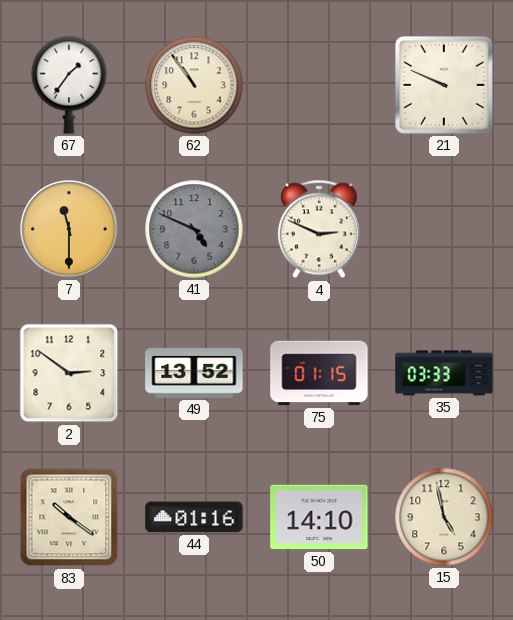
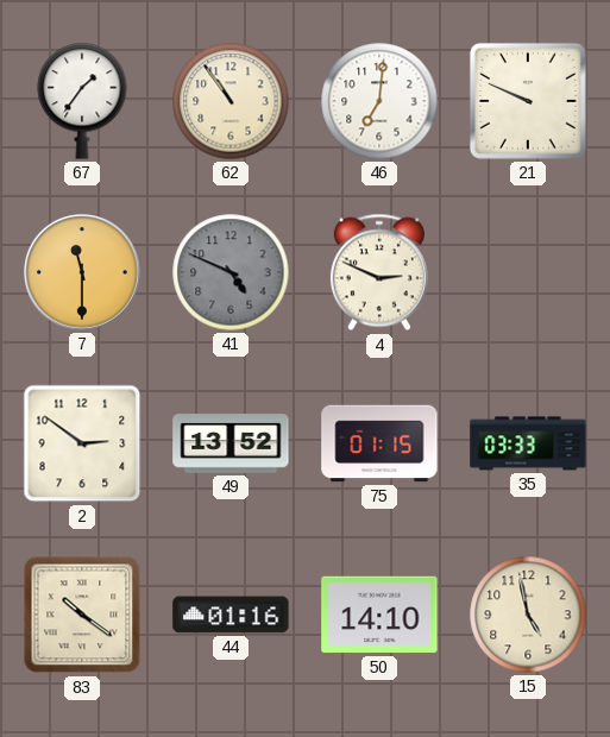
46: none -> 7:01 (379, 101)
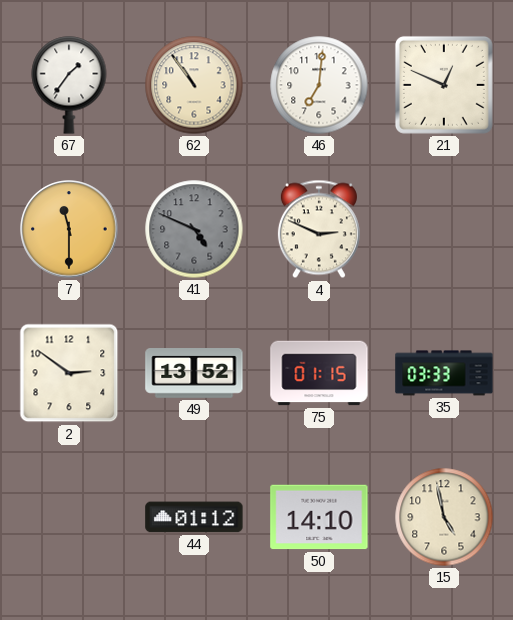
21: 9:49 -> 12:49 (444, 85)
83: 10:21 -> none (82, 615)
44: 01:16 -> 01:12 (194, 517)
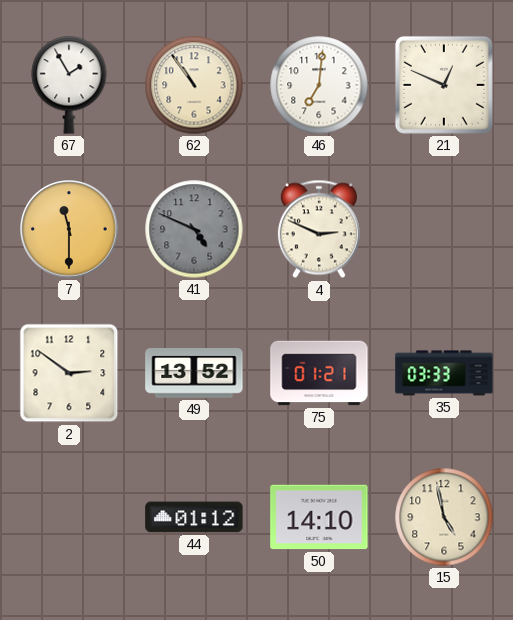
67: 1:36 -> 1:55 (69, 85)
75: 01:15 -> 01:21 (319, 373)
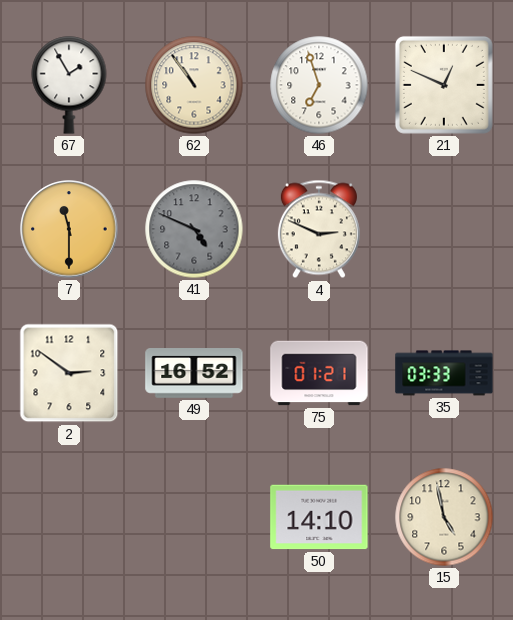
46: 7:01 -> 6:57 (319, 85)
49: 13:52 -> 16:52 (194, 374)
44: 01:12 -> none (194, 517)
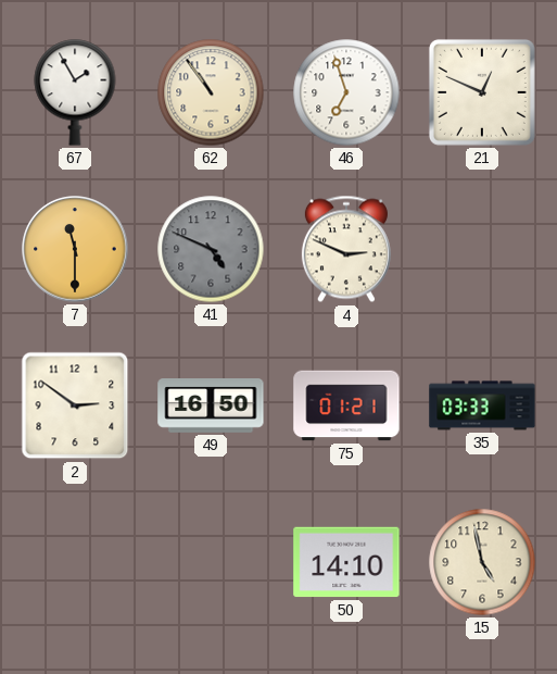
49: 16:52 -> 16:50 (211, 407)
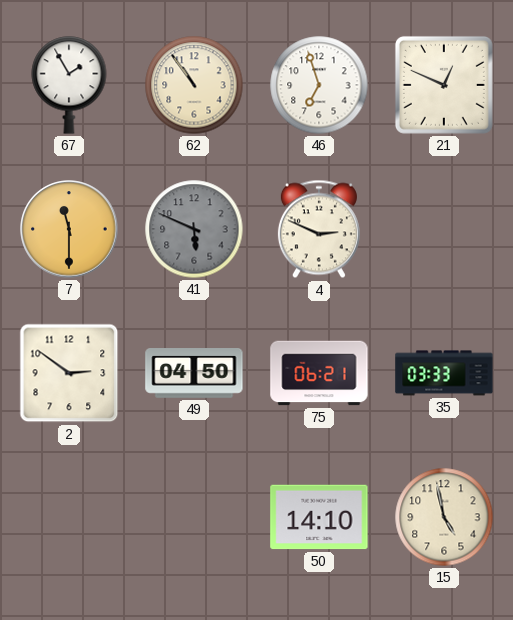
41: 4:49 -> 5:49 (194, 229)
49: 16:50 -> 04:50 (194, 374)
75: 01:21 -> 06:21 (319, 373)
